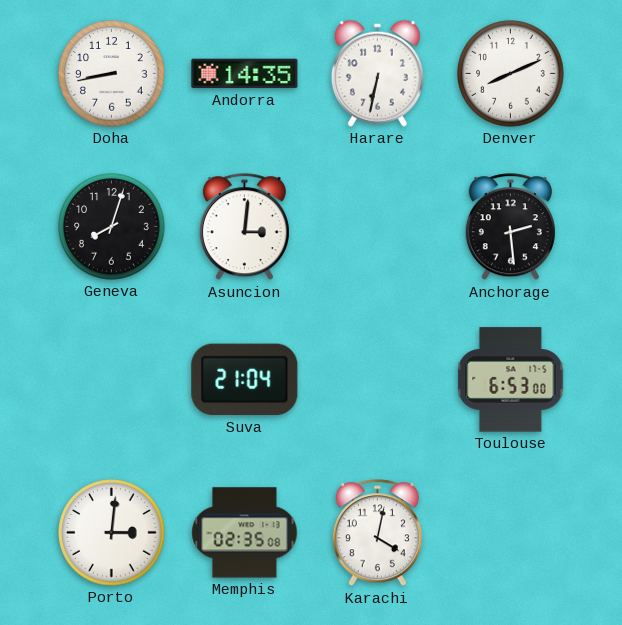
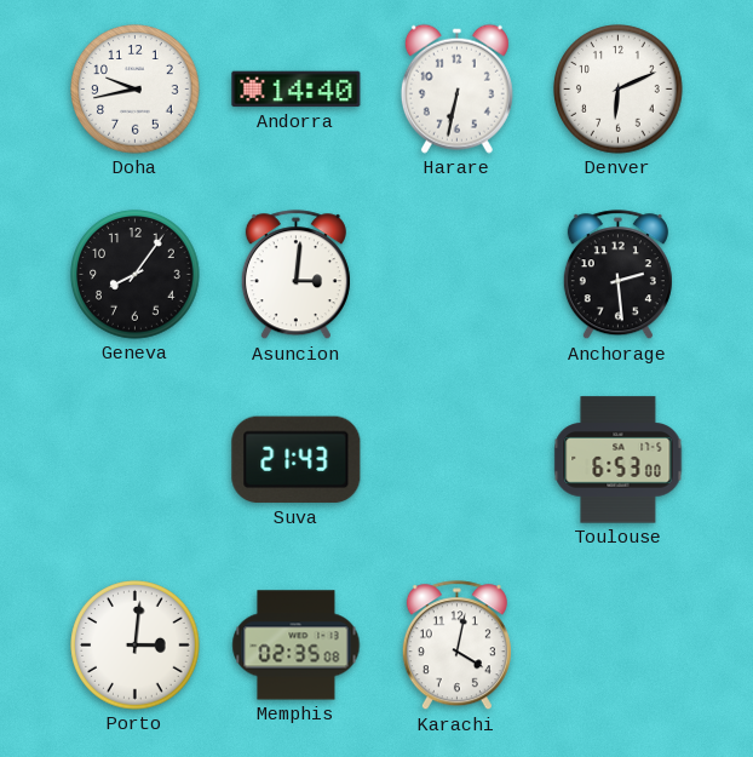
Doha: 8:43 -> 9:43 (136, 90)
Andorra: 14:35 -> 14:40 (297, 90)
Denver: 8:11 -> 6:11 (619, 90)
Geneva: 8:03 -> 8:06 (136, 275)
Suva: 21:04 -> 21:43 (297, 460)
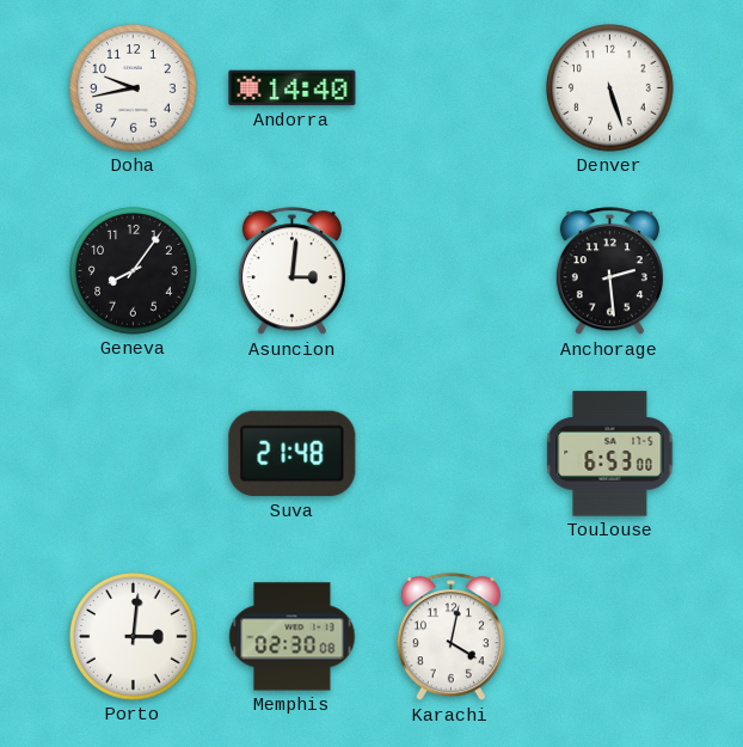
Harare: 6:32 -> none (456, 88)
Denver: 6:11 -> 5:27 (610, 88)
Suva: 21:43 -> 21:48 (293, 454)
Memphis: 02:35 -> 02:30 (293, 637)
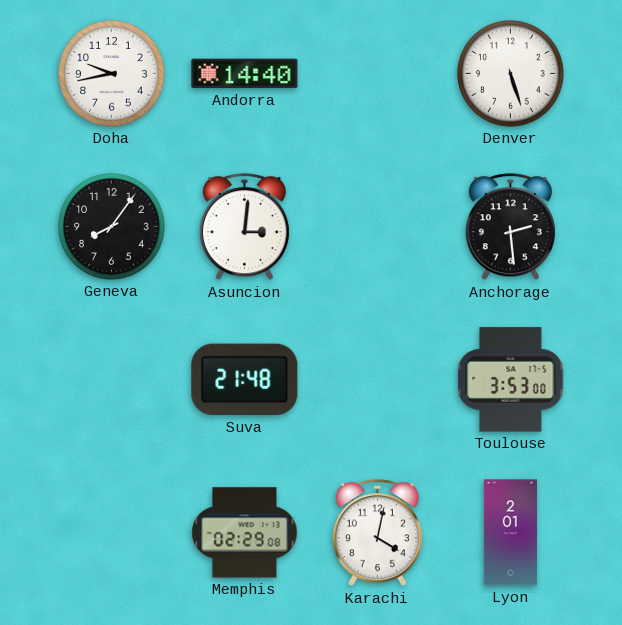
Toulouse: 6:53 -> 3:53 (511, 380)
Porto: 3:01 -> none (134, 637)
Memphis: 02:30 -> 02:29 (245, 533)
Lyon: none -> 2:01 (510, 533)
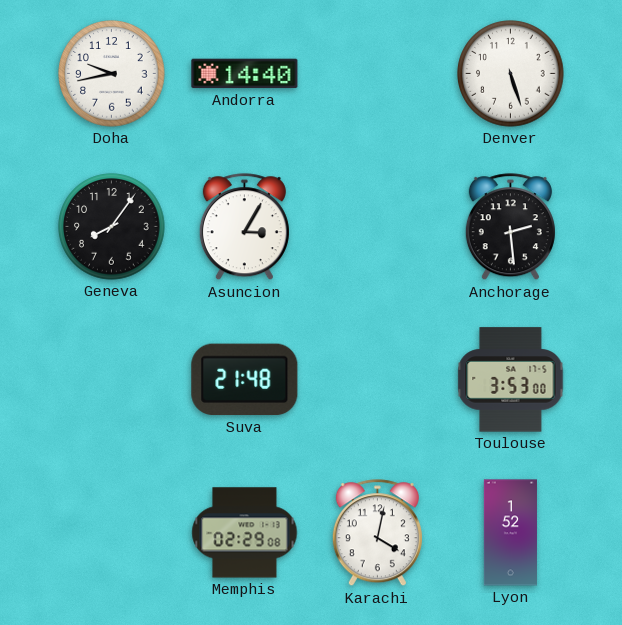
Asuncion: 3:01 -> 3:05 (244, 227)
Lyon: 2:01 -> 1:52 (510, 533)
